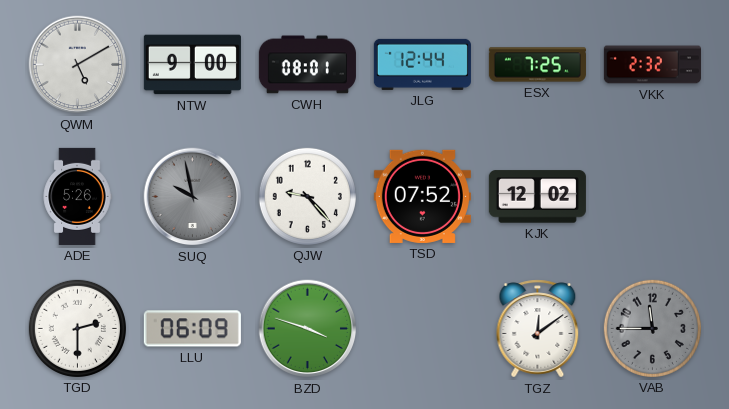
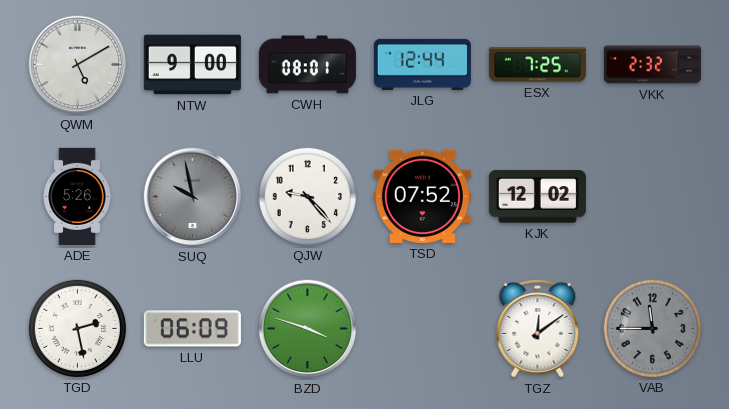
TGD: 2:30 -> 2:28 (77, 328)
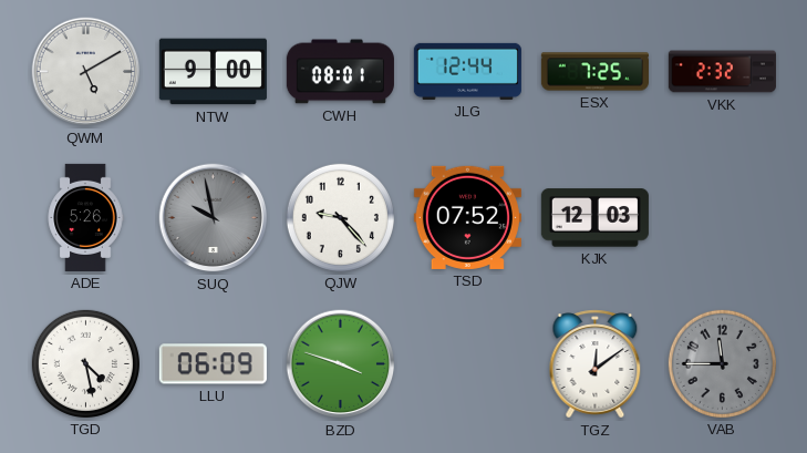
KJK: 12:02 -> 12:03 (594, 218)
TGD: 2:28 -> 4:28 (85, 363)
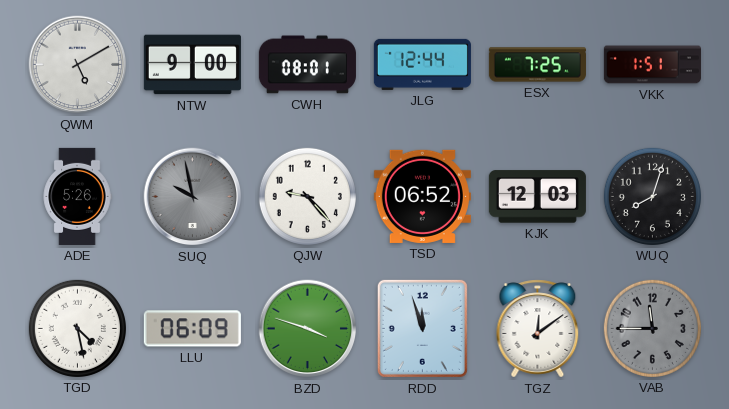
VKK: 2:32 -> 1:51 (652, 65)
TSD: 07:52 -> 06:52 (422, 196)
WUQ: none -> 8:03 (652, 196)
RDD: none -> 11:57 (422, 328)
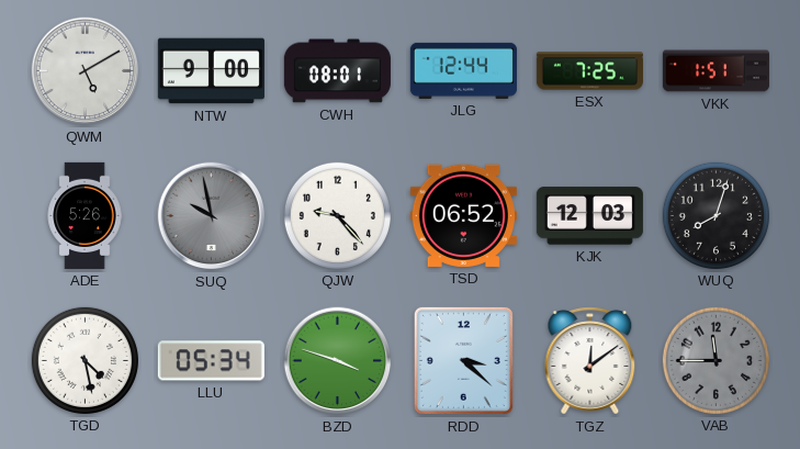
LLU: 06:09 -> 05:34 (211, 361)
RDD: 11:57 -> 3:22 (463, 360)
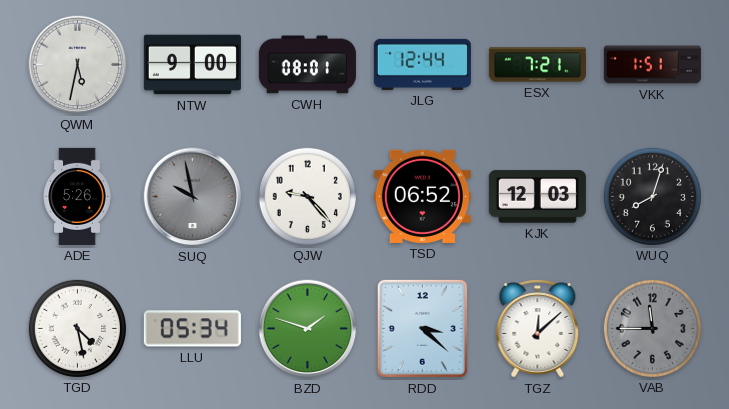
QWM: 5:10 -> 5:32 (78, 65)
ESX: 7:25 -> 7:21 (537, 65)
BZD: 3:48 -> 1:48 (308, 329)
TGZ: 12:09 -> 12:08 (538, 329)
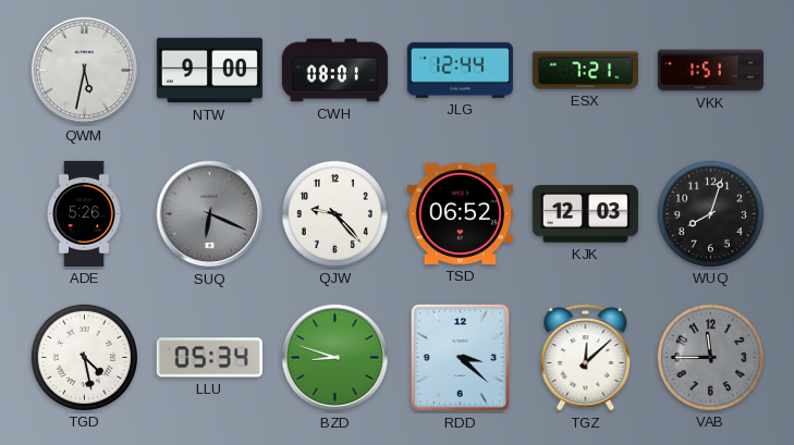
SUQ: 9:58 -> 6:19 (210, 214)
BZD: 1:48 -> 8:48 (335, 358)
